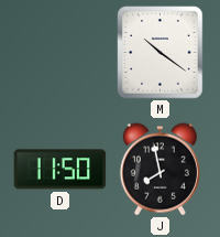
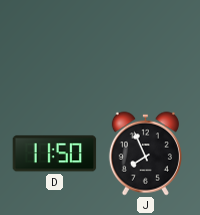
M: 10:21 -> none (161, 53)
J: 7:58 -> 7:56 (145, 154)
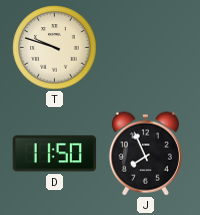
T: none -> 9:48 (55, 48)
